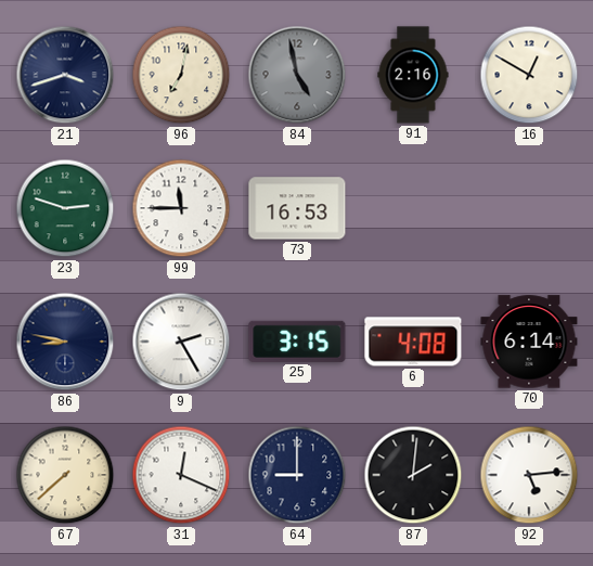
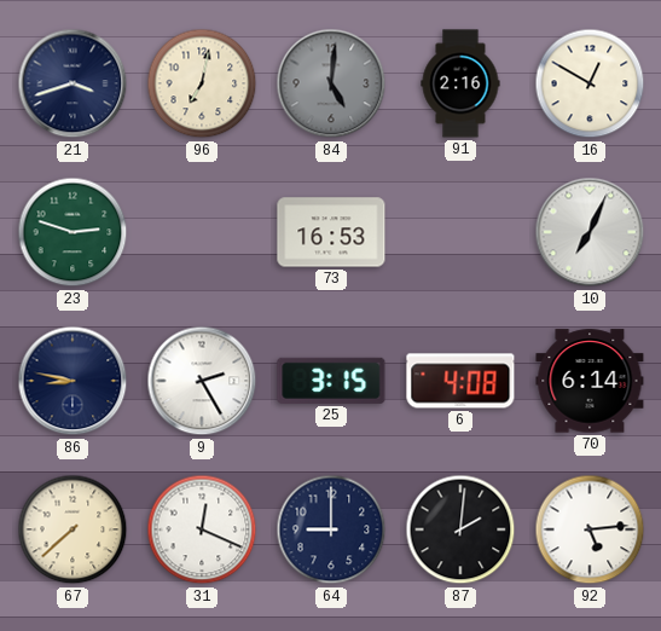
84: 4:58 -> 5:01 (331, 83)
99: 11:45 -> none (181, 208)
10: none -> 7:04 (590, 232)
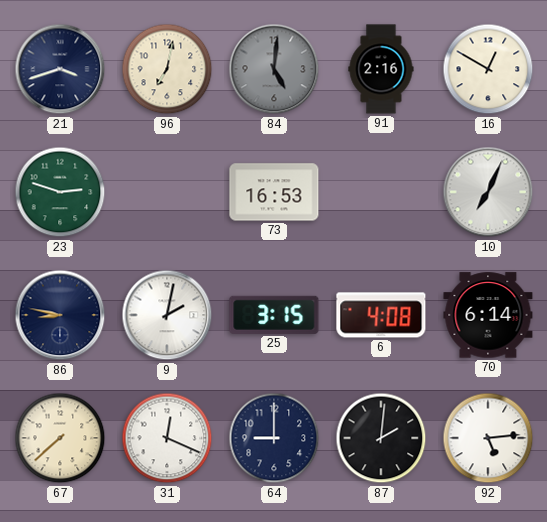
9: 2:25 -> 2:02 (167, 315)
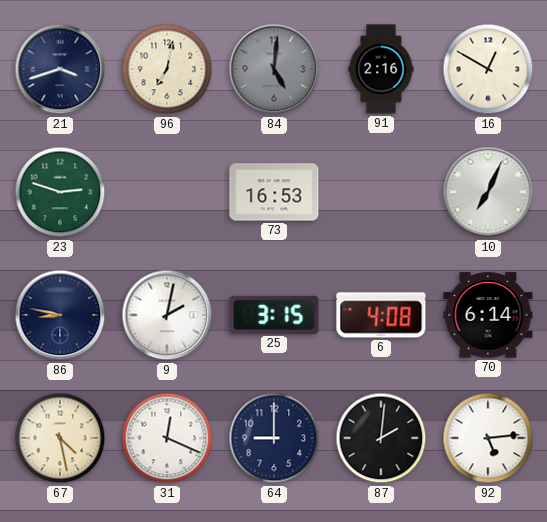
67: 7:38 -> 4:28 (60, 438)
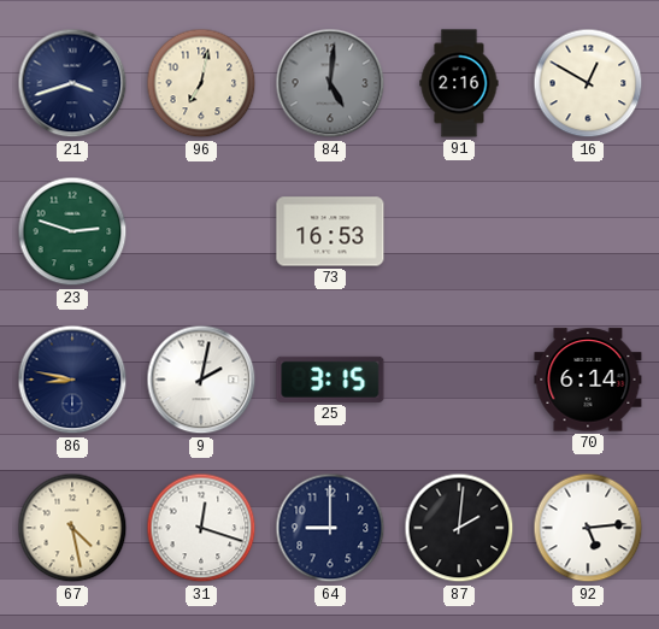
10: 7:04 -> none (488, 192)
6: 4:08 -> none (381, 315)
31: 12:19 -> 12:18 (201, 528)
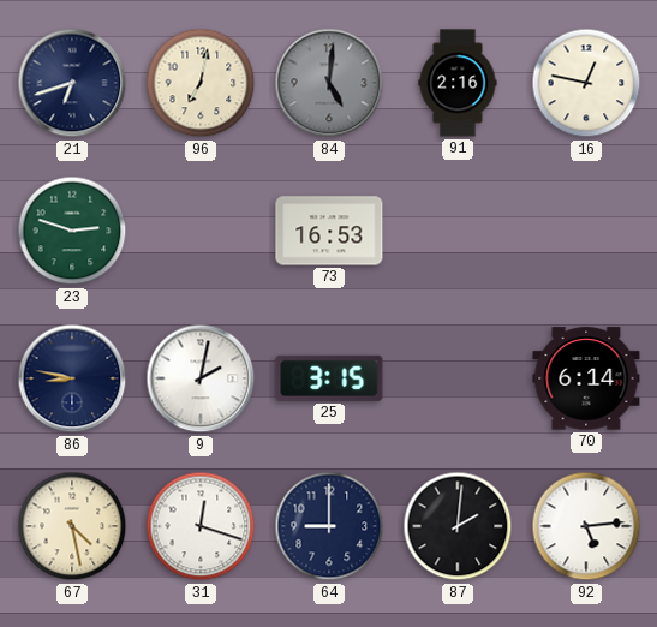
21: 3:42 -> 6:42 (72, 83)
16: 12:50 -> 12:47 (586, 83)
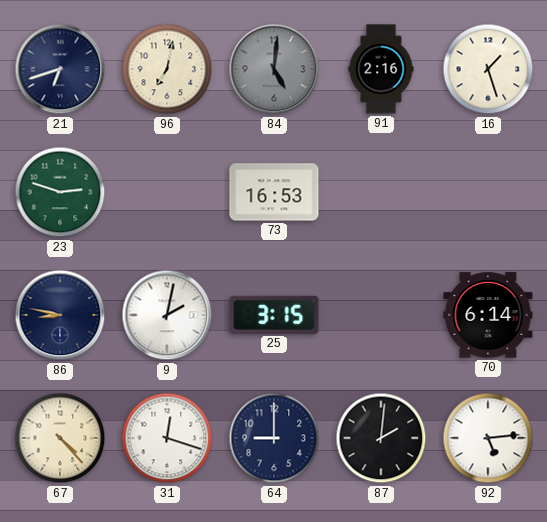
16: 12:47 -> 1:27 (488, 69)
67: 4:28 -> 4:23 (60, 438)
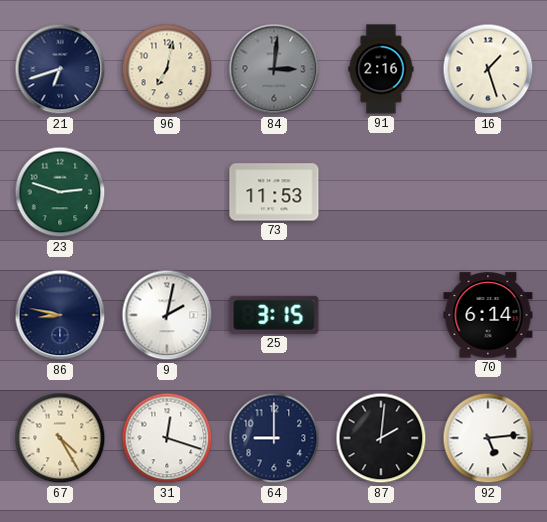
84: 5:01 -> 3:01 (274, 69)
73: 16:53 -> 11:53 (274, 192)
67: 4:23 -> 4:25 (60, 438)
